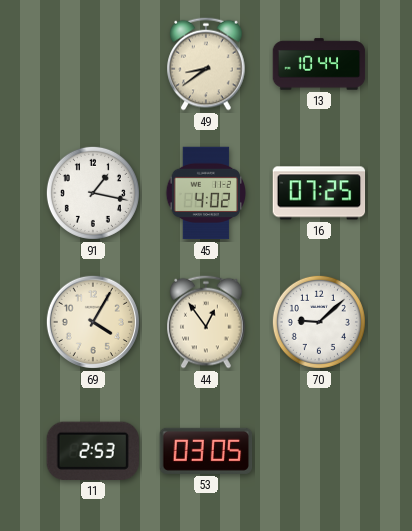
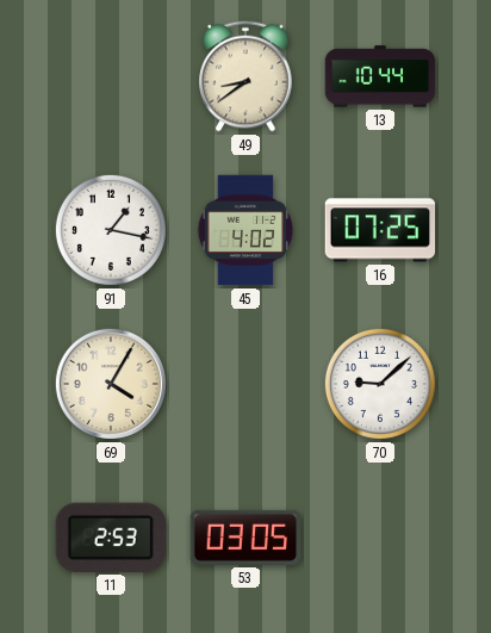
44: 12:54 -> none (206, 322)
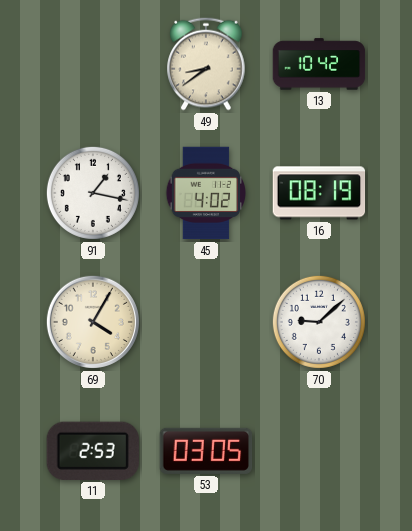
13: 10:44 -> 10:42 (319, 64)
16: 07:25 -> 08:19 (319, 193)
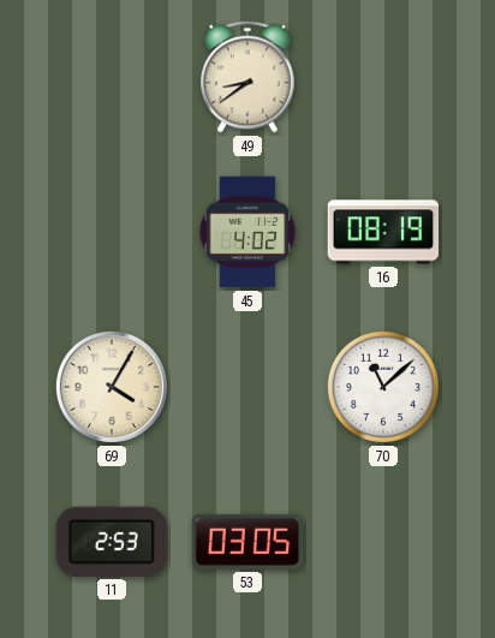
13: 10:42 -> none (319, 64)
91: 1:17 -> none (93, 193)
70: 9:08 -> 11:08 (383, 387)
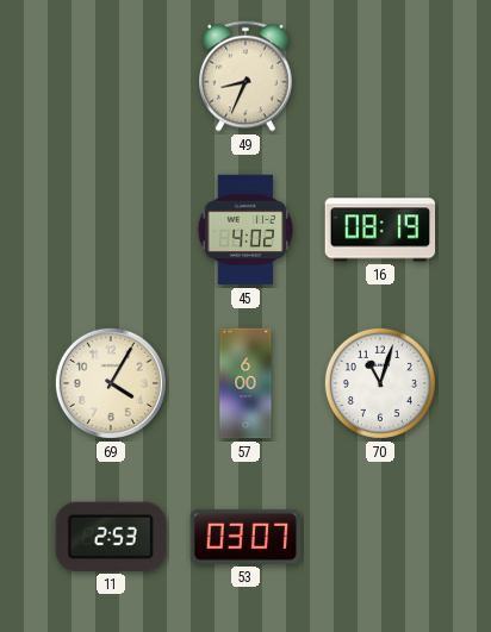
49: 8:39 -> 8:34 (245, 76)
57: none -> 6:00 (245, 383)
70: 11:08 -> 11:03 (380, 383)
53: 03:05 -> 03:07 (245, 537)
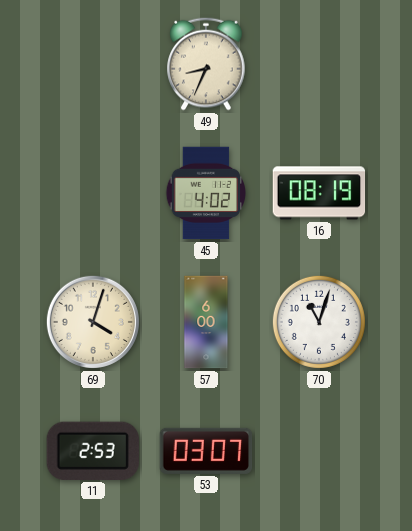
69: 4:05 -> 4:03 (93, 322)
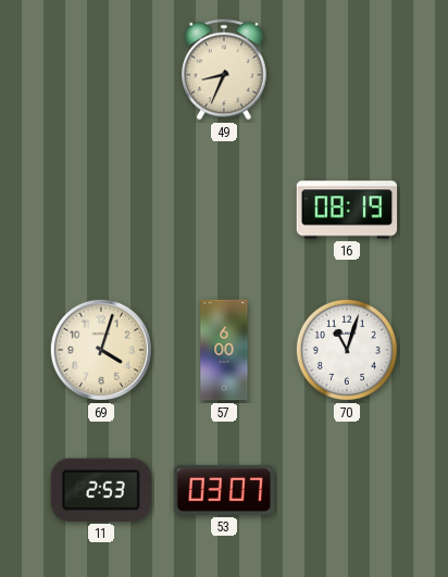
45: 4:02 -> none (205, 193)
